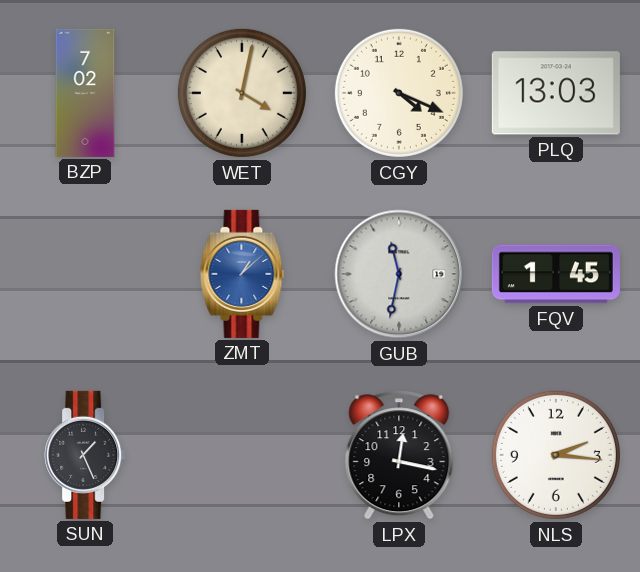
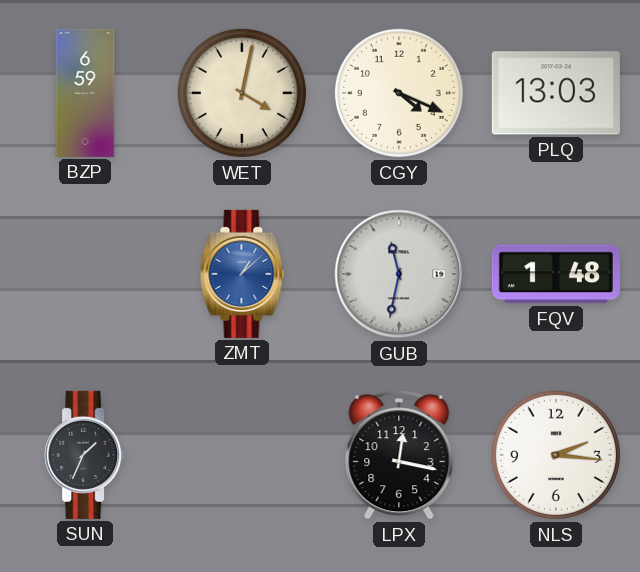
BZP: 7:02 -> 6:59 (85, 93)
FQV: 1:45 -> 1:48 (556, 274)
SUN: 1:26 -> 1:34 (85, 455)
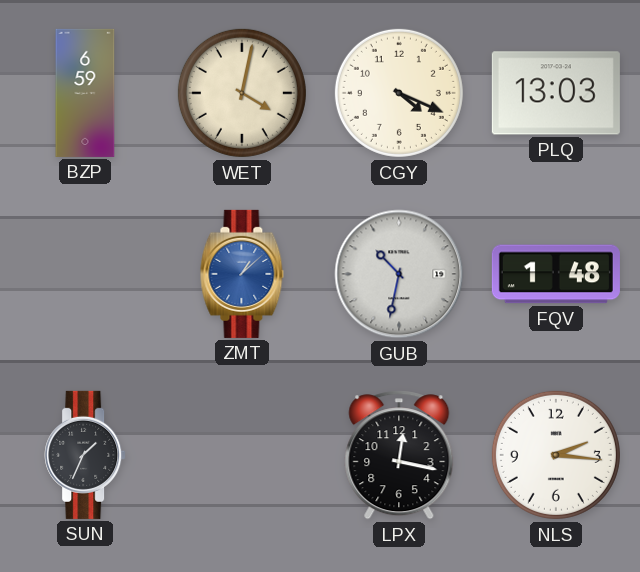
GUB: 11:32 -> 10:32 (399, 274)
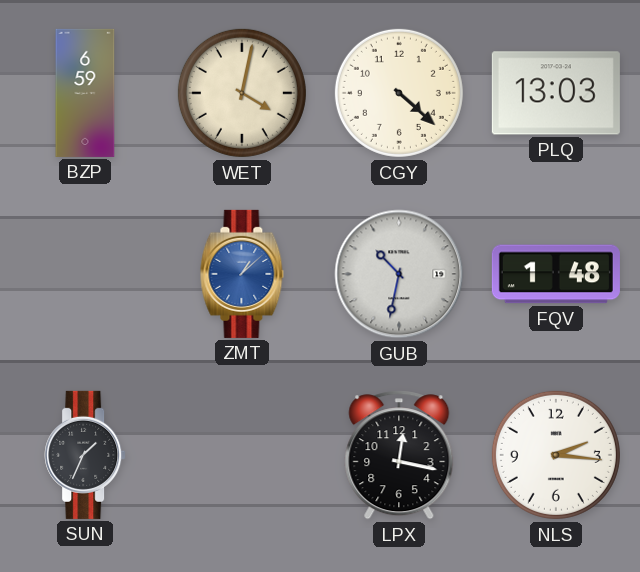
CGY: 4:19 -> 4:22 (399, 93)
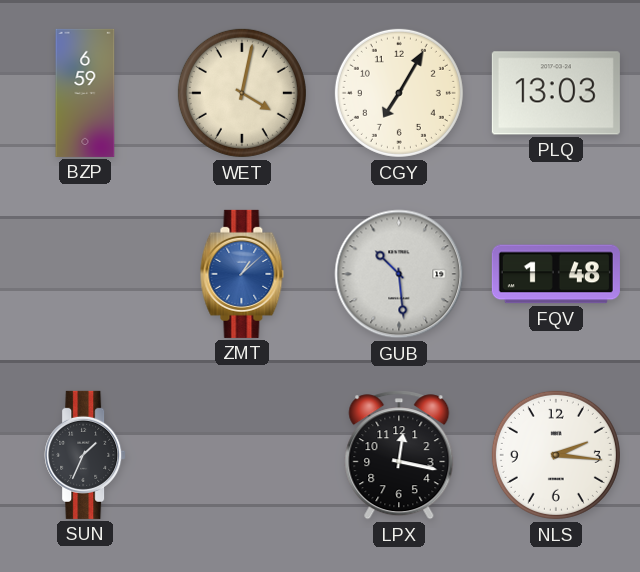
CGY: 4:22 -> 7:05 (399, 93)
GUB: 10:32 -> 10:29 (399, 274)
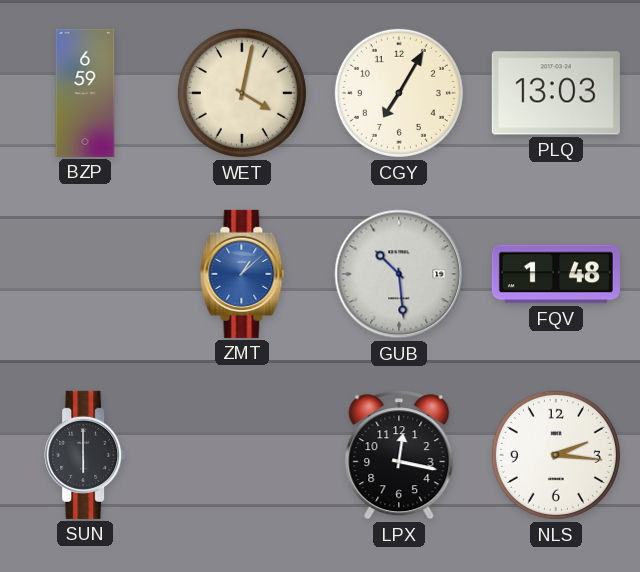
SUN: 1:34 -> 6:00 (85, 455)
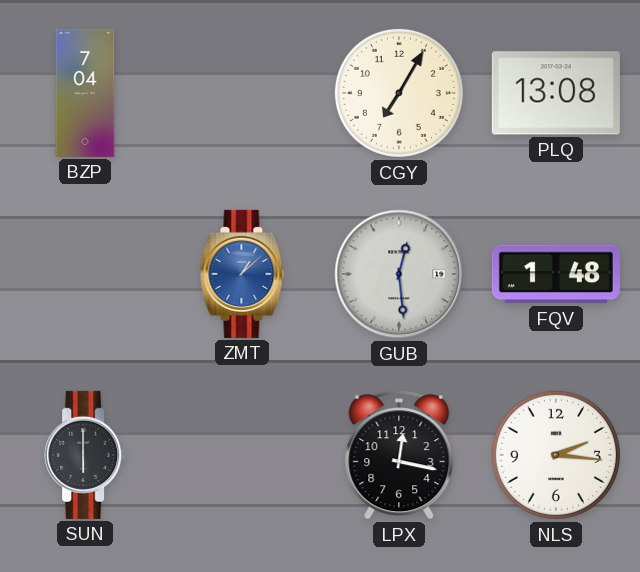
BZP: 6:59 -> 7:04 (85, 93)
WET: 4:02 -> none (242, 93)
PLQ: 13:03 -> 13:08 (556, 93)
GUB: 10:29 -> 12:29 (399, 274)
